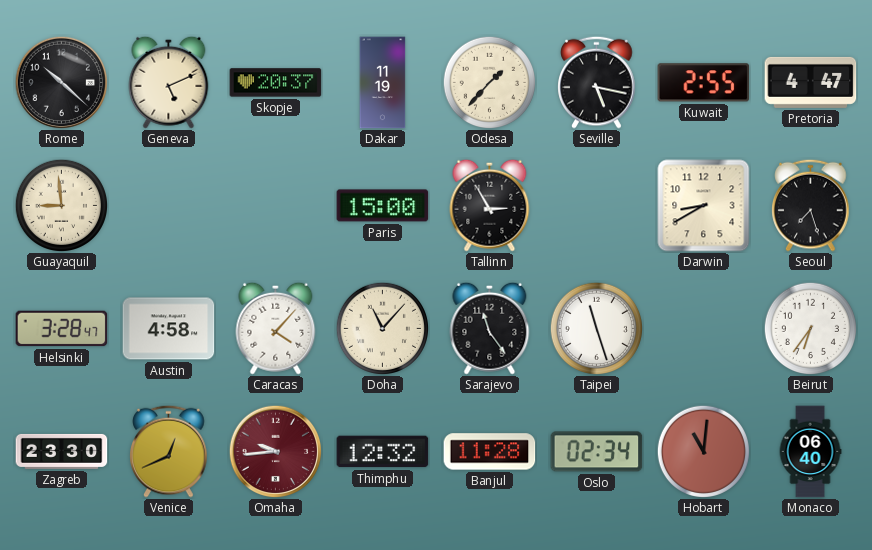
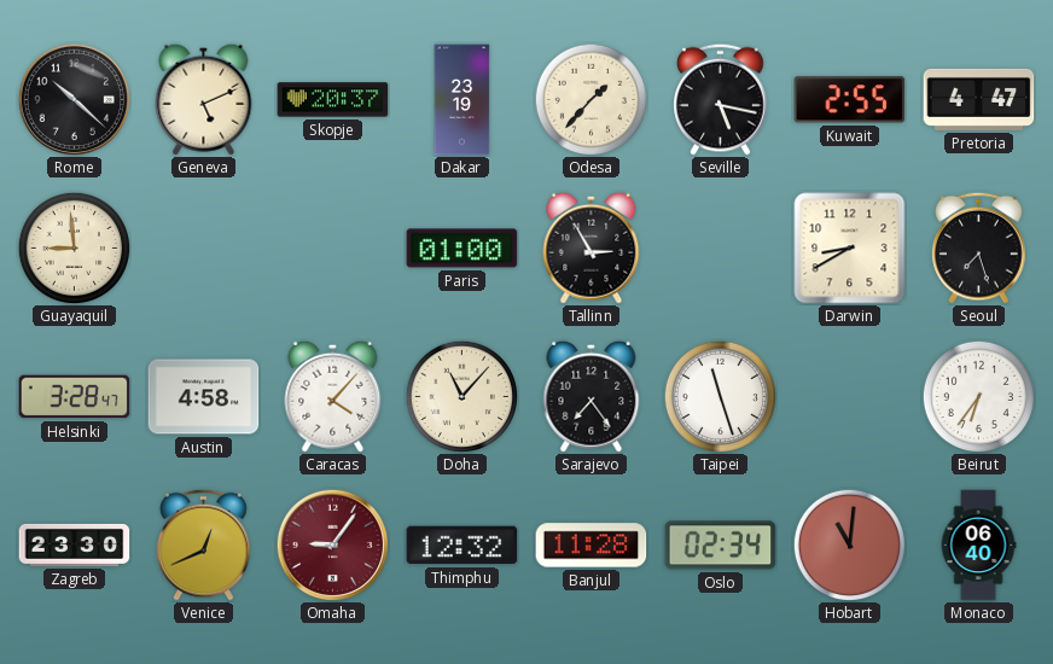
Dakar: 11:19 -> 23:19 (462, 100)
Paris: 15:00 -> 01:00 (462, 249)
Sarajevo: 11:24 -> 7:24 (592, 396)
Omaha: 9:44 -> 9:06 (332, 544)
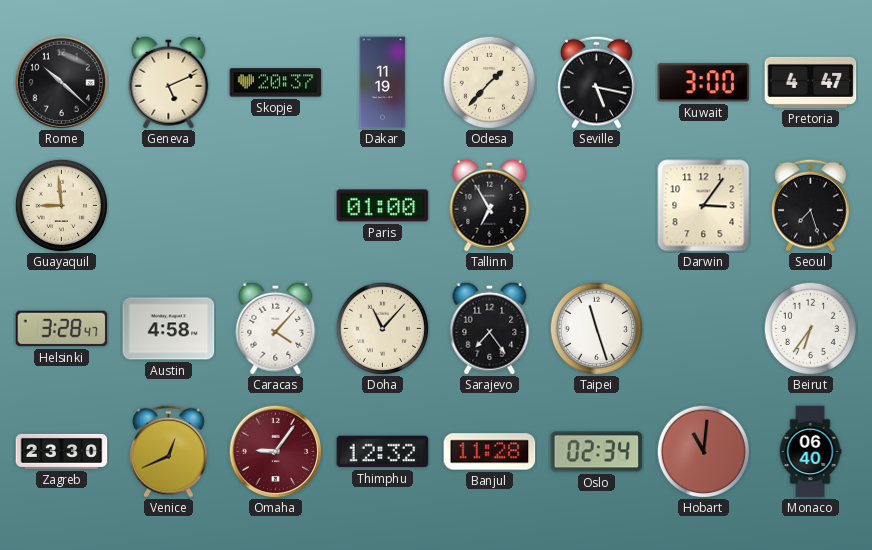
Dakar: 23:19 -> 11:19 (383, 83)
Kuwait: 2:55 -> 3:00 (704, 83)
Tallinn: 2:55 -> 6:55 (490, 205)
Darwin: 8:40 -> 3:06 (704, 206)
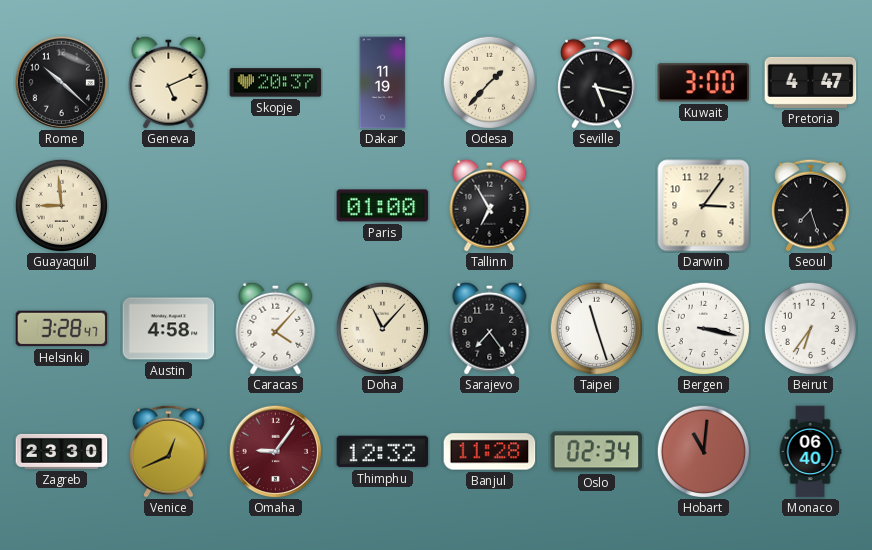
Bergen: none -> 3:17 (703, 328)
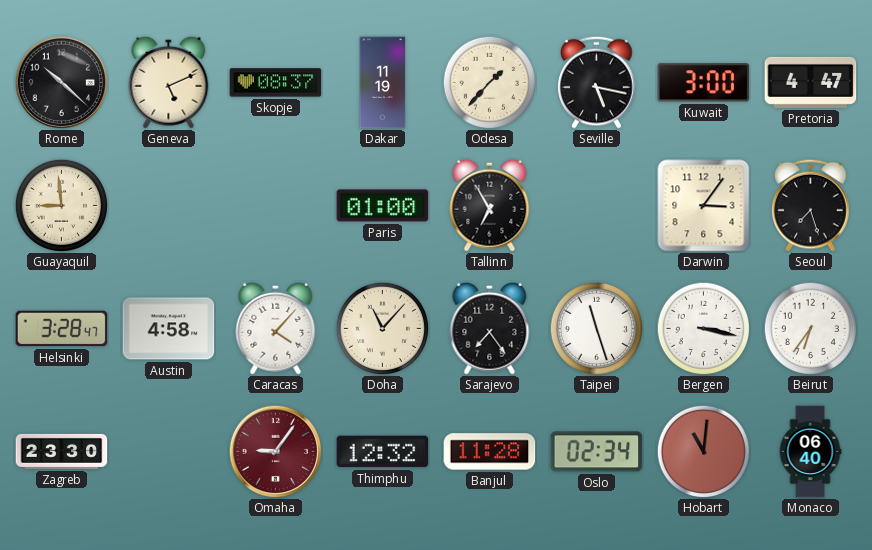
Skopje: 20:37 -> 08:37 (276, 83)
Venice: 12:41 -> none (169, 451)
